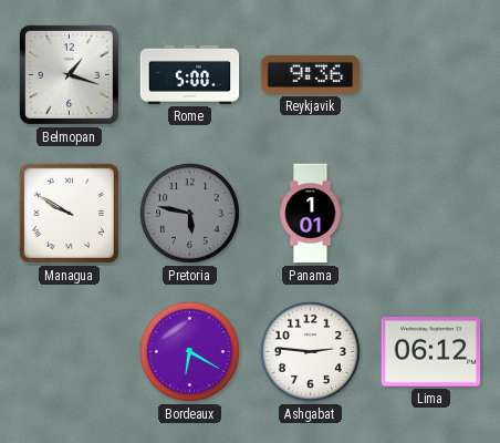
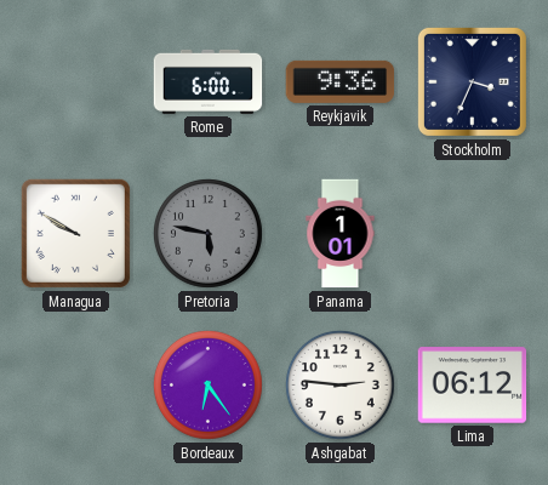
Belmopan: 1:18 -> none (69, 74)
Rome: 5:00 -> 6:00 (209, 81)
Stockholm: none -> 3:34 (472, 81)
Bordeaux: 6:20 -> 6:24 (207, 384)
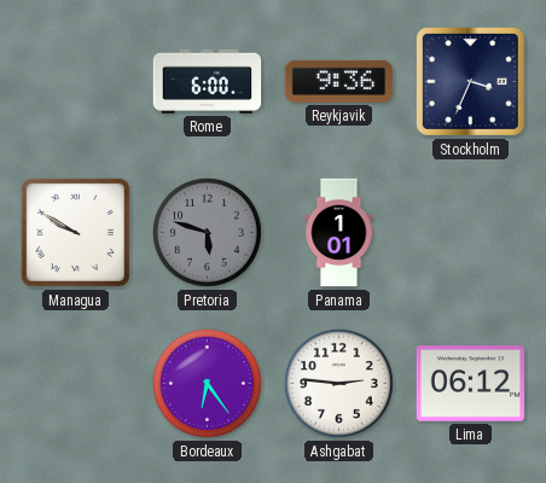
Pretoria: 5:47 -> 5:48 (207, 232)
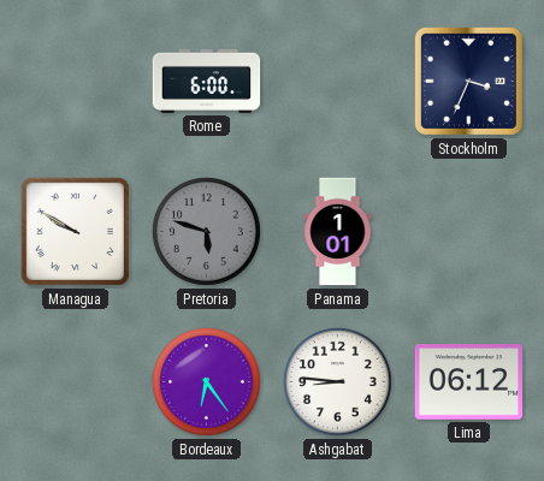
Reykjavik: 9:36 -> none (339, 81)
Ashgabat: 2:46 -> 8:46 (337, 381)
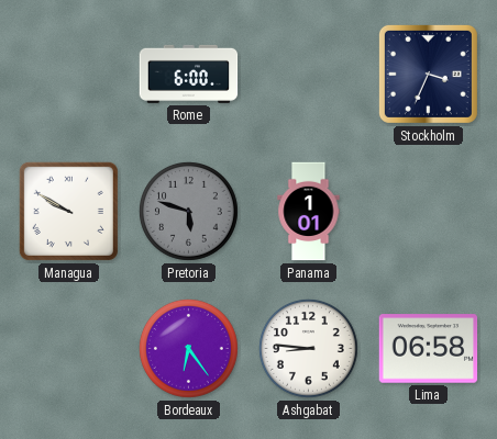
Lima: 06:12 -> 06:58 (429, 349)
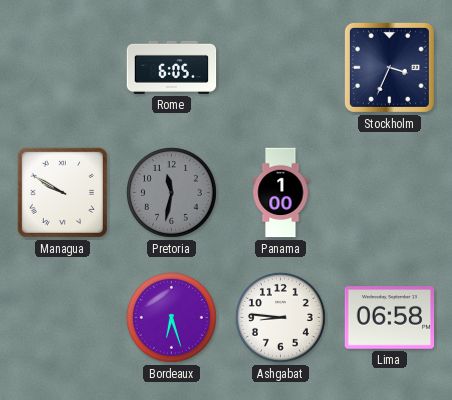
Rome: 6:00 -> 6:05 (172, 67)
Pretoria: 5:48 -> 11:32 (171, 192)
Panama: 1:01 -> 1:00 (281, 193)
Bordeaux: 6:24 -> 6:27 (171, 317)
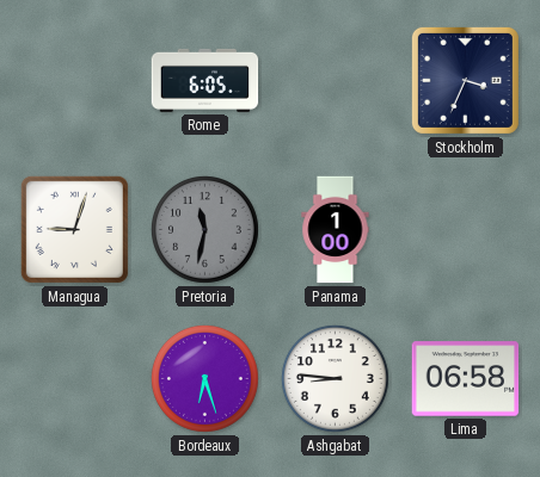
Managua: 9:50 -> 9:03 (74, 229)
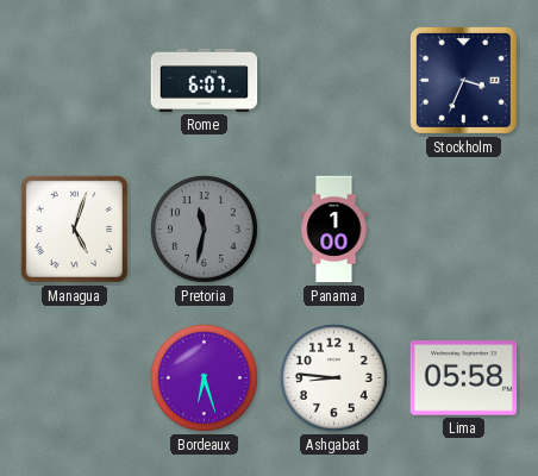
Rome: 6:05 -> 6:07 (205, 80)
Managua: 9:03 -> 5:03 (74, 228)
Lima: 06:58 -> 05:58 (464, 378)
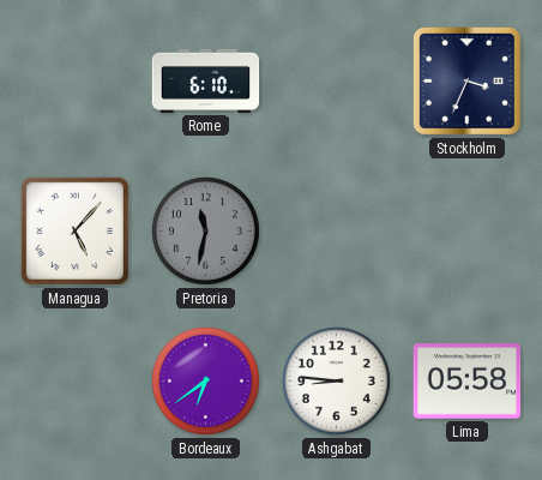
Rome: 6:07 -> 6:10 (206, 80)
Managua: 5:03 -> 5:07 (74, 230)
Panama: 1:00 -> none (334, 230)
Bordeaux: 6:27 -> 6:39 (205, 380)
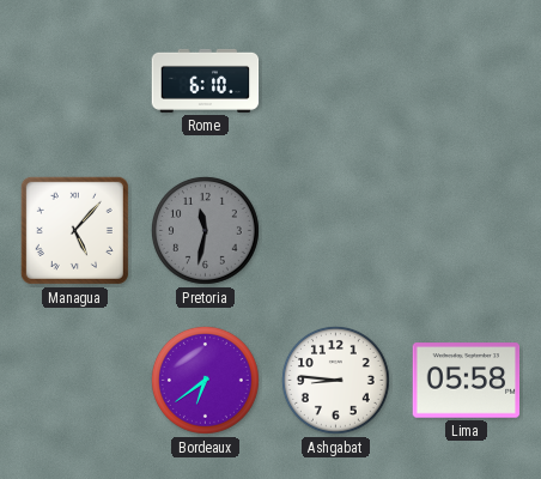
Stockholm: 3:34 -> none (466, 80)
